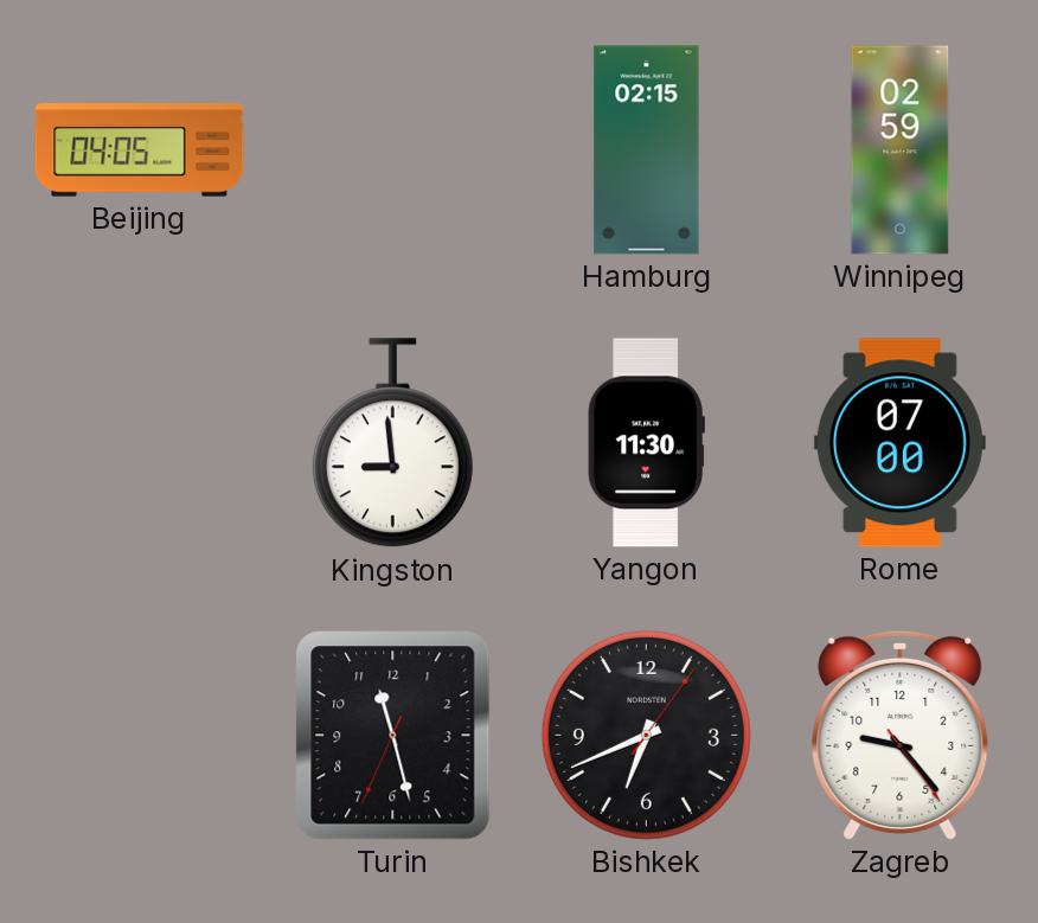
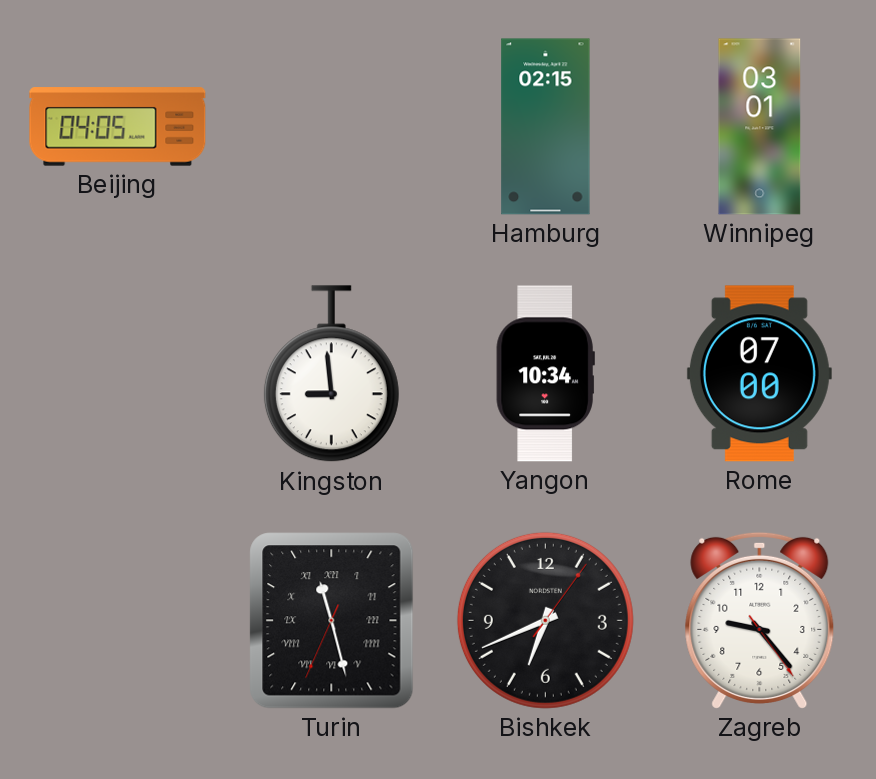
Winnipeg: 02:59 -> 03:01 (760, 127)
Yangon: 11:30 -> 10:34 (545, 374)
Turin numerals: Arabic -> Roman (332, 621)
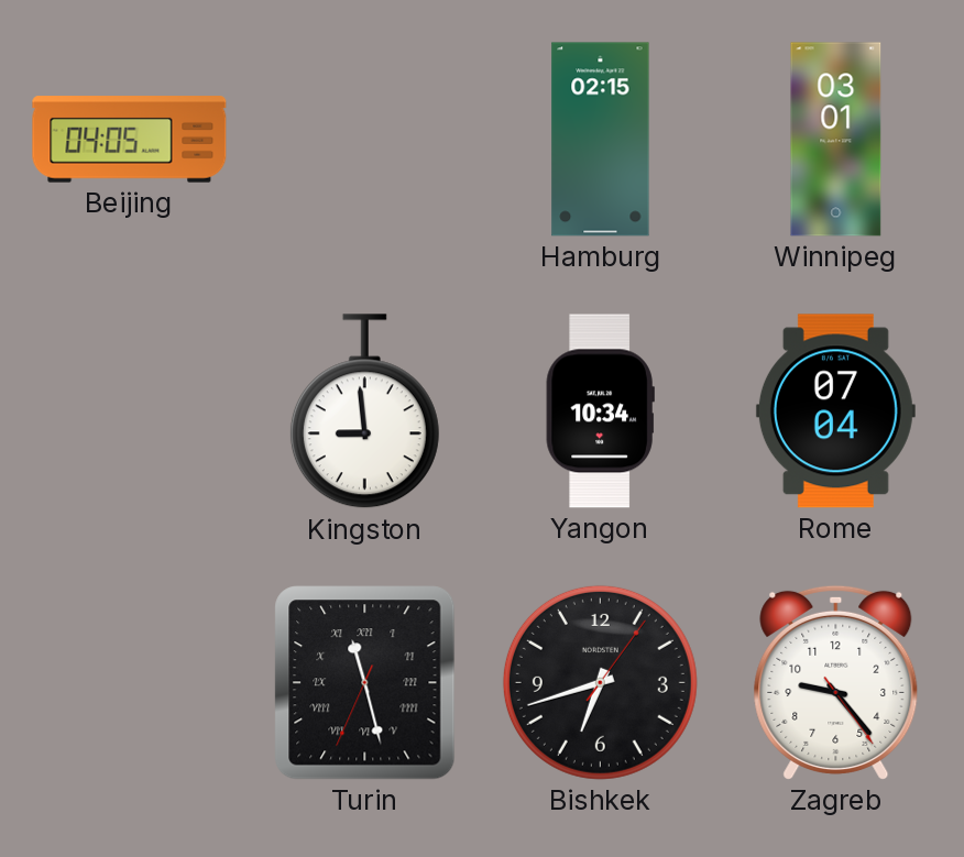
Rome: 07:00 -> 07:04 (835, 411)
Bishkek: 6:41 -> 6:42 (600, 682)
